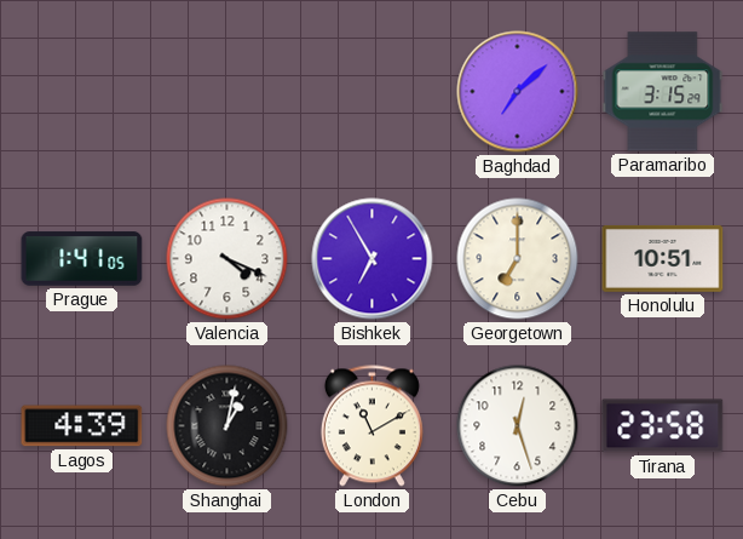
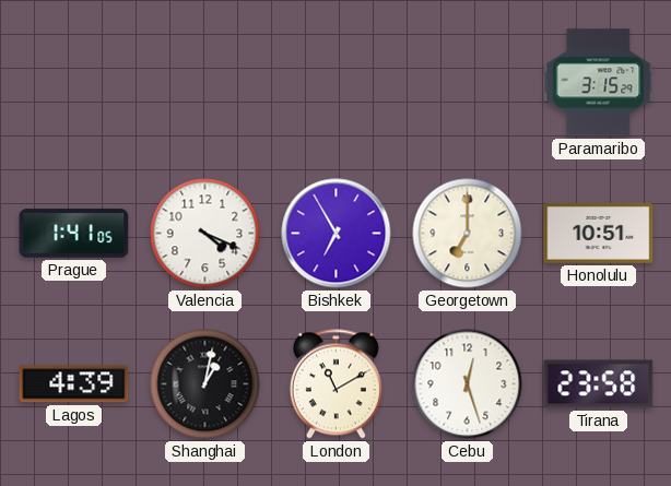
Baghdad: 7:08 -> none (518, 92)
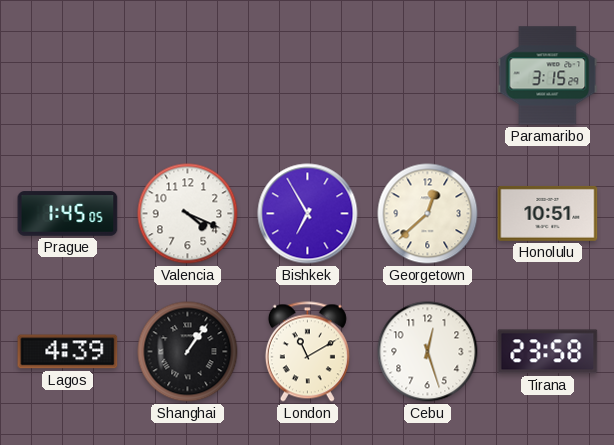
Prague: 1:41 -> 1:45 (68, 214)
Georgetown: 7:00 -> 12:38 (428, 214)
Shanghai: 1:02 -> 1:06 (188, 352)
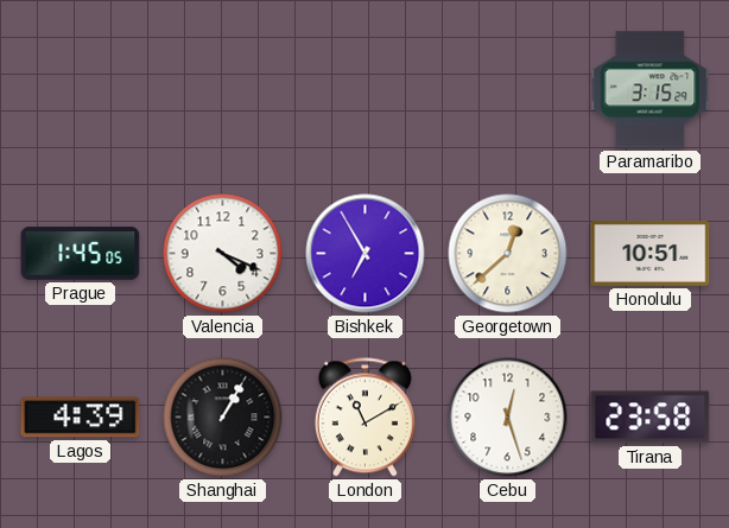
Shanghai: 1:06 -> 1:05 (223, 418)
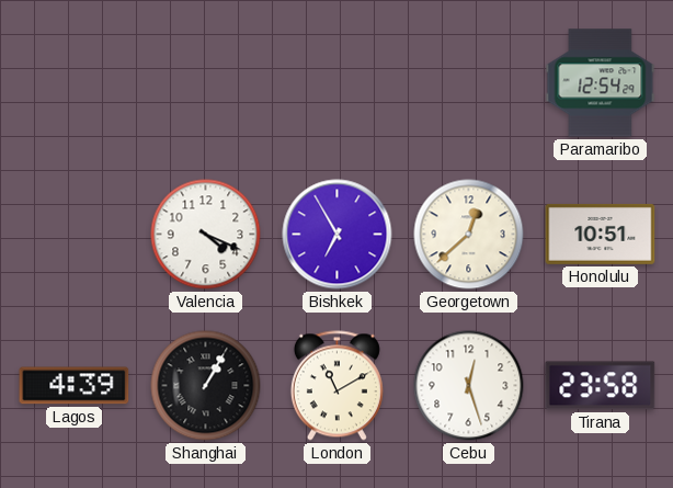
Paramaribo: 3:15 -> 12:54 (601, 83)
Prague: 1:45 -> none (81, 254)
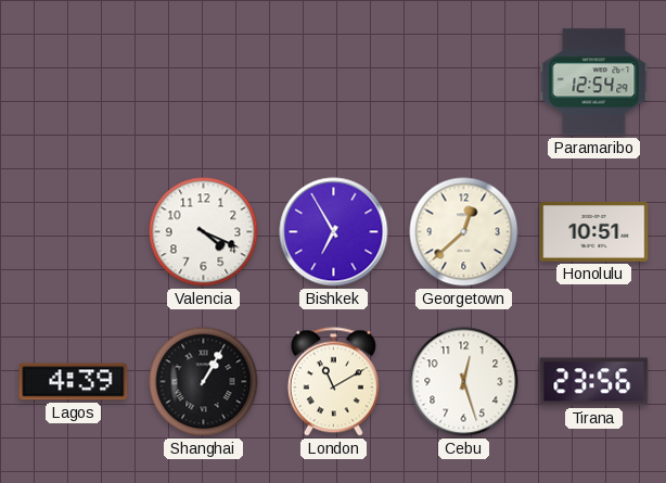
Tirana: 23:58 -> 23:56 (594, 382)
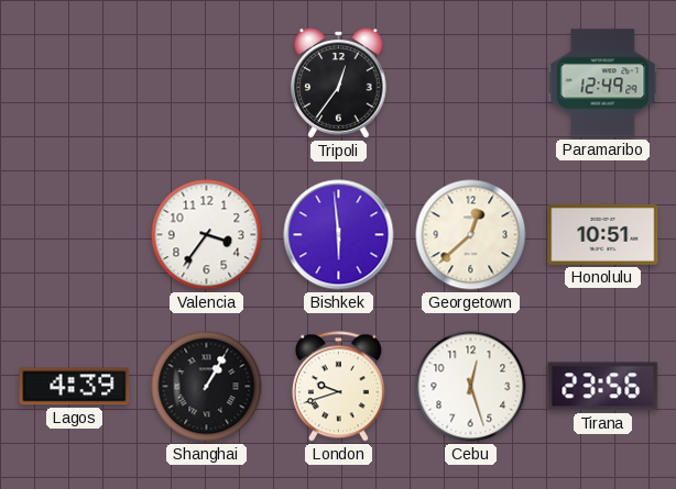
Tripoli: none -> 12:36 (339, 84)
Paramaribo: 12:54 -> 12:49 (603, 84)
Valencia: 4:19 -> 3:36 (207, 235)
Bishkek: 6:55 -> 5:59 (339, 235)
London: 11:10 -> 9:42 (338, 387)
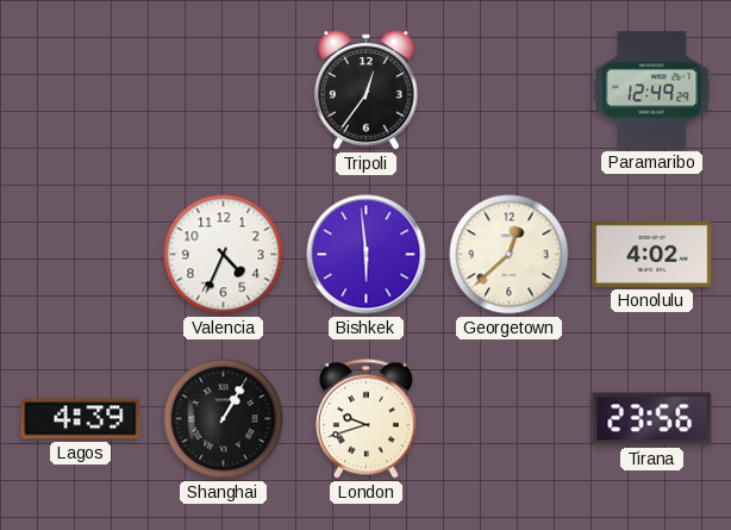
Valencia: 3:36 -> 4:34 (224, 255)
Honolulu: 10:51 -> 4:02 (652, 254)
Cebu: 12:27 -> none (471, 387)
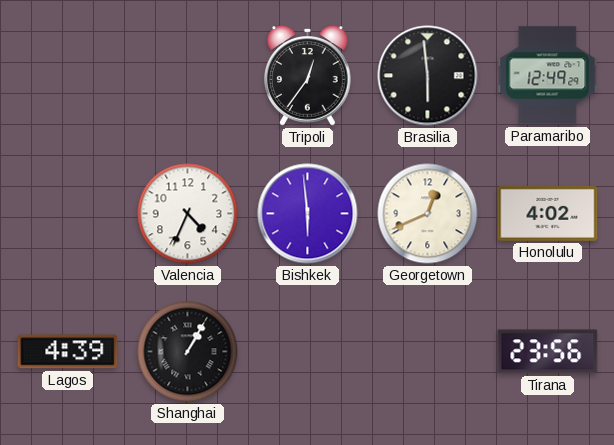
Brasilia: none -> 5:59 (428, 76)
Georgetown: 12:38 -> 12:41 (428, 214)
London: 9:42 -> none (365, 419)
